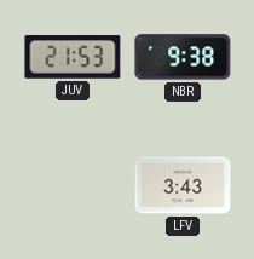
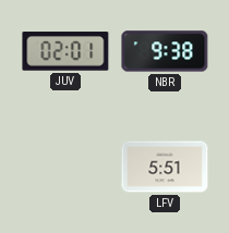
JUV: 21:53 -> 02:01 (65, 51)
LFV: 3:43 -> 5:51 (165, 167)
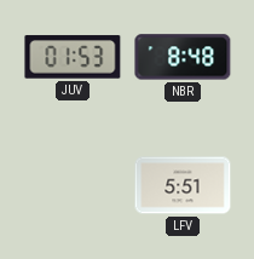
JUV: 02:01 -> 01:53 (73, 57)
NBR: 9:38 -> 8:48 (183, 57)
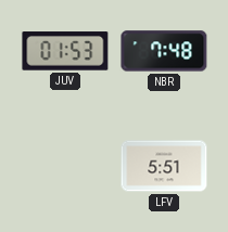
NBR: 8:48 -> 7:48 (164, 51)
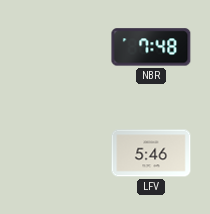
JUV: 01:53 -> none (65, 51)
LFV: 5:51 -> 5:46 (151, 153)
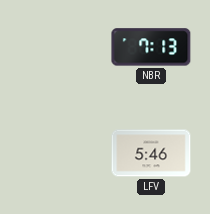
NBR: 7:48 -> 7:13 (151, 47)
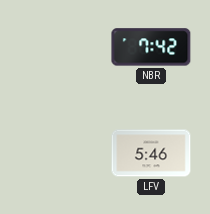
NBR: 7:13 -> 7:42 (151, 47)
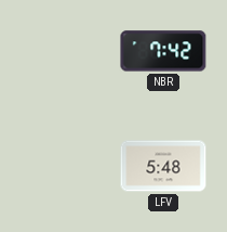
LFV: 5:46 -> 5:48 (163, 166)
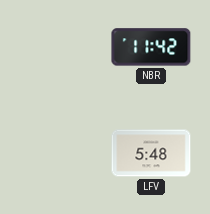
NBR: 7:42 -> 11:42 (151, 47)
